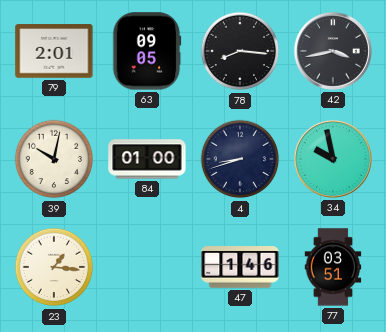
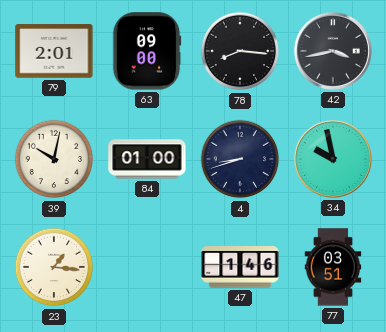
63: 09:05 -> 09:00 (147, 51)
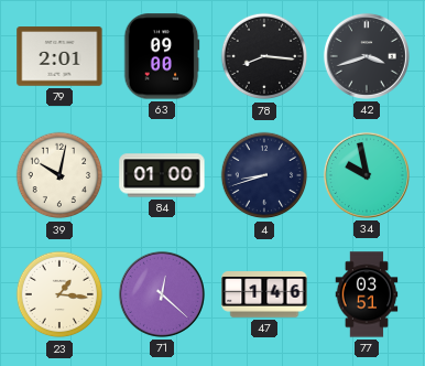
42: 3:43 -> 3:42 (367, 56)
71: none -> 12:22 (162, 294)
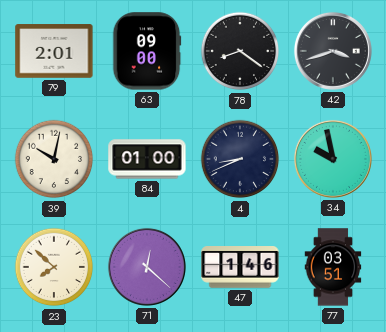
78: 8:16 -> 8:21 (240, 51)
4: 8:42 -> 8:41 (240, 159)
23: 1:16 -> 7:52 (54, 267)
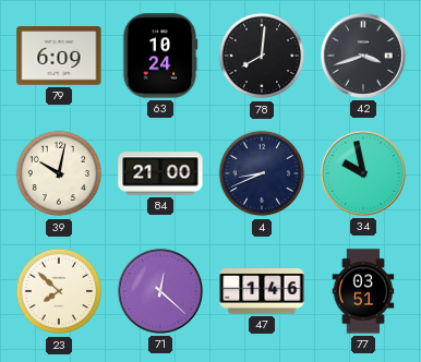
79: 2:01 -> 6:09 (59, 56)
63: 09:00 -> 10:24 (160, 56)
78: 8:21 -> 8:01 (262, 56)
84: 01:00 -> 21:00 (160, 173)
